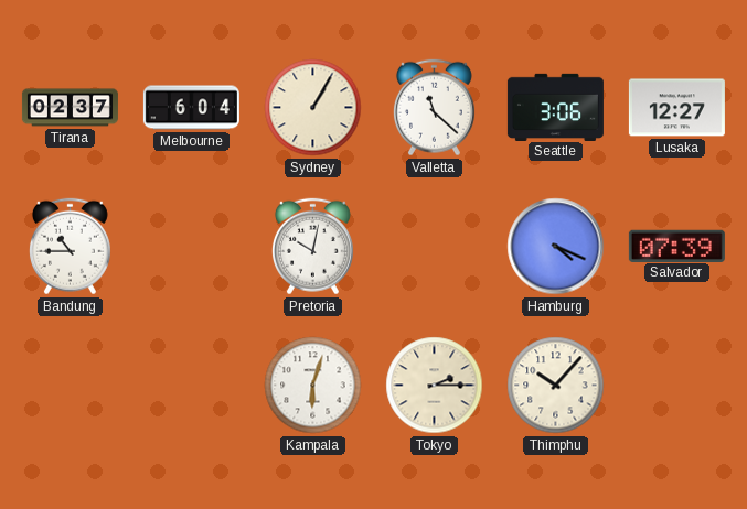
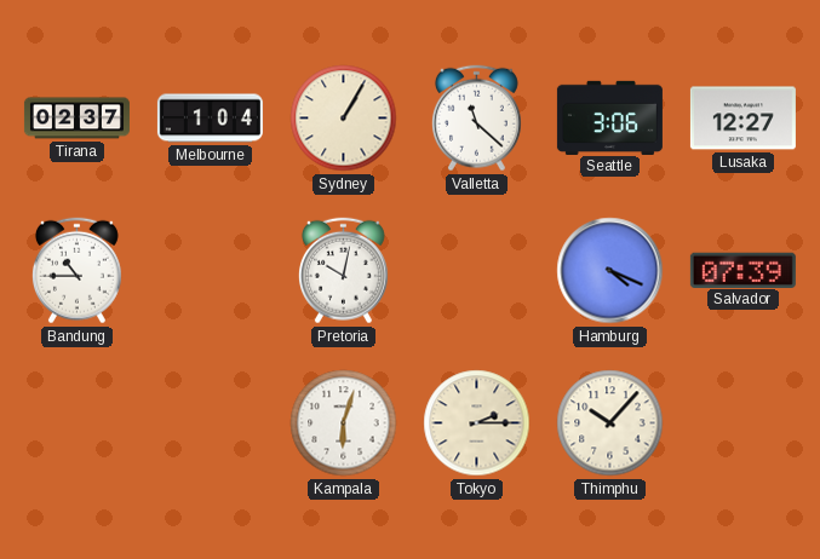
Melbourne: 6:04 -> 1:04 (210, 119)
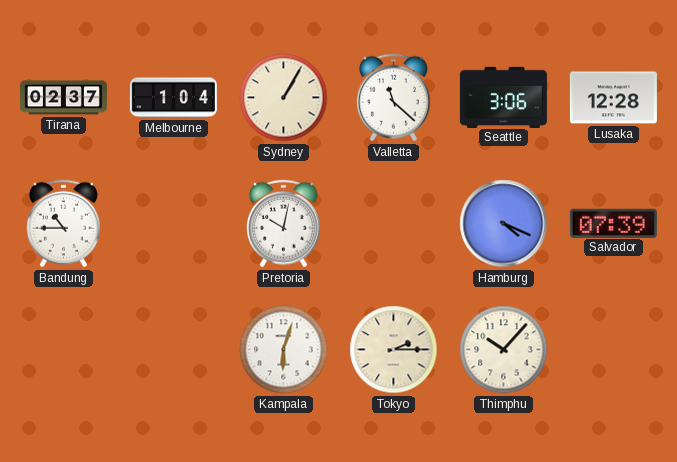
Lusaka: 12:27 -> 12:28 (613, 98)
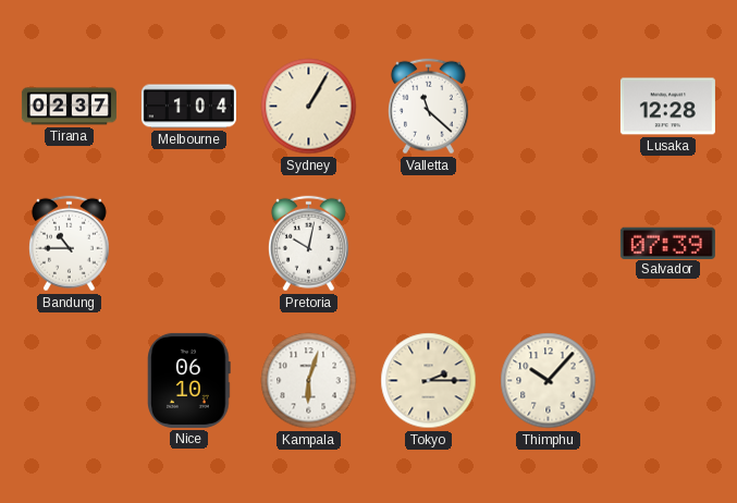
Seattle: 3:06 -> none (503, 97)
Hamburg: 4:19 -> none (504, 224)
Nice: none -> 06:10 (189, 380)
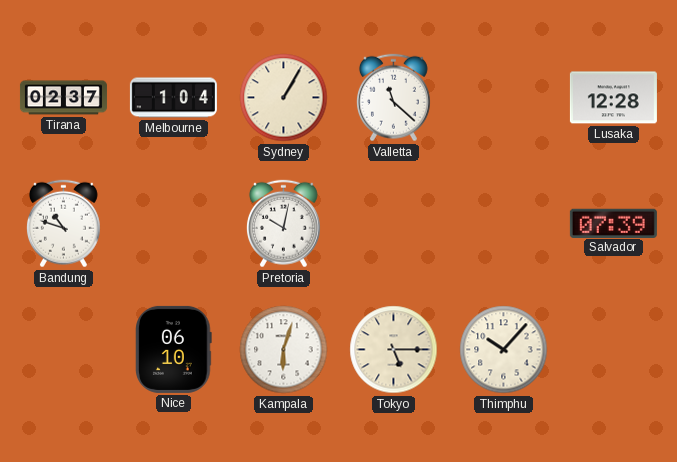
Bandung: 10:45 -> 10:48 (63, 224)
Tokyo: 2:15 -> 5:15 (394, 350)
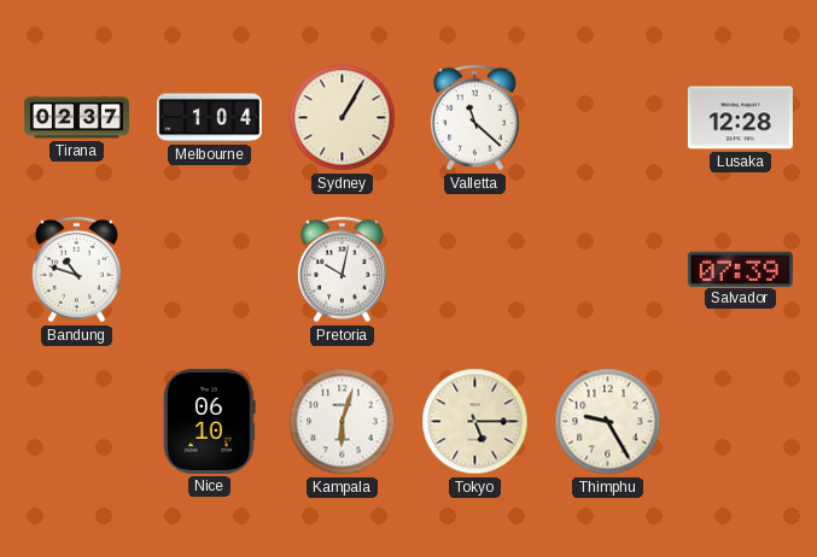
Thimphu: 10:07 -> 9:25 (608, 422)
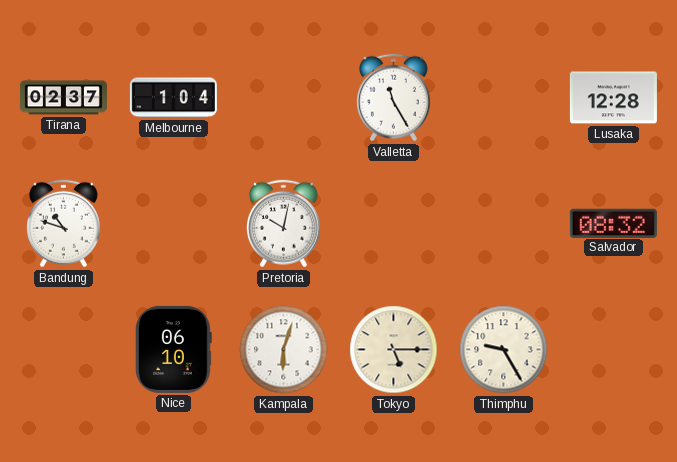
Sydney: 1:05 -> none (343, 118)
Valletta: 11:22 -> 11:25 (393, 98)
Salvador: 07:39 -> 08:32 (613, 223)
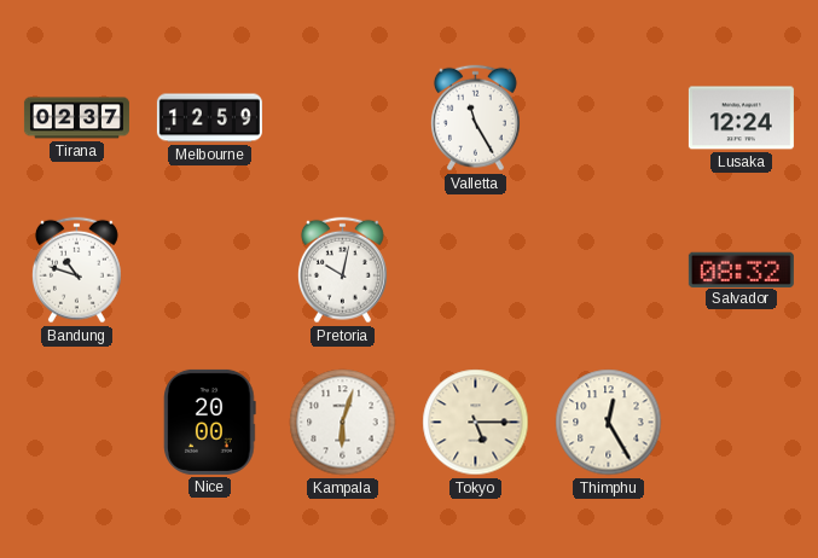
Melbourne: 1:04 -> 12:59 (209, 118)
Lusaka: 12:28 -> 12:24 (741, 118)
Nice: 06:10 -> 20:00 (210, 422)
Thimphu: 9:25 -> 12:25 (609, 423)
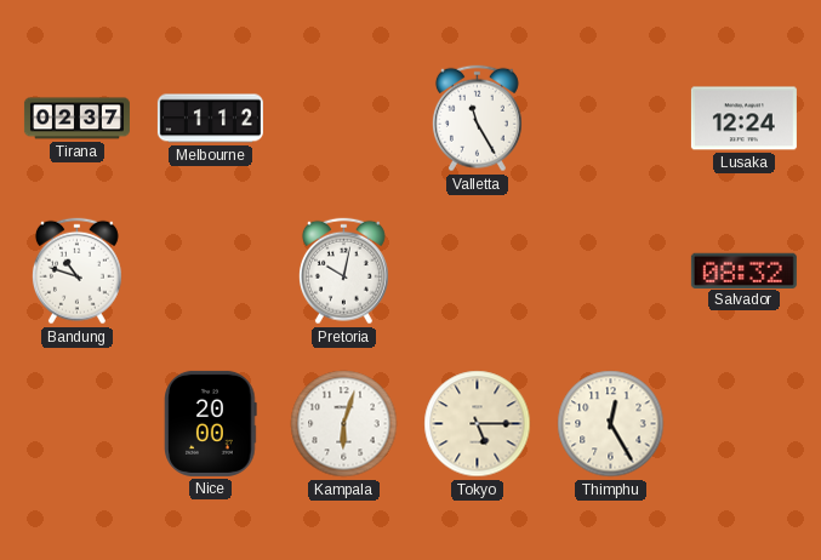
Melbourne: 12:59 -> 1:12 (210, 119)
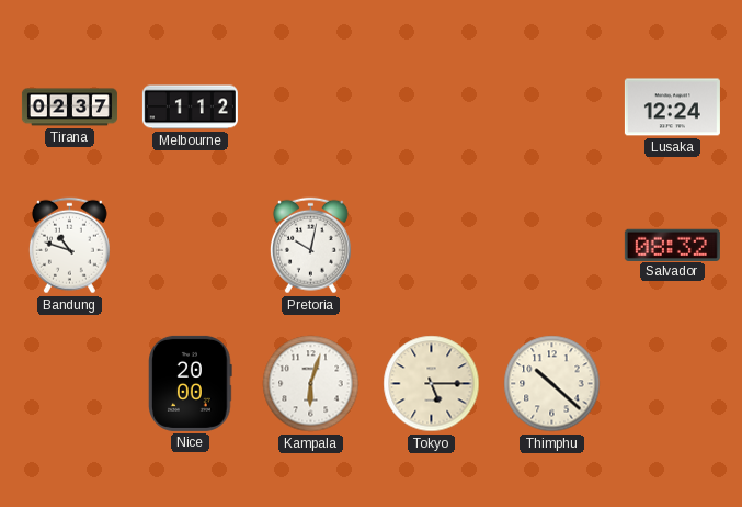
Valletta: 11:25 -> none (477, 119)
Thimphu: 12:25 -> 10:22 (552, 384)
